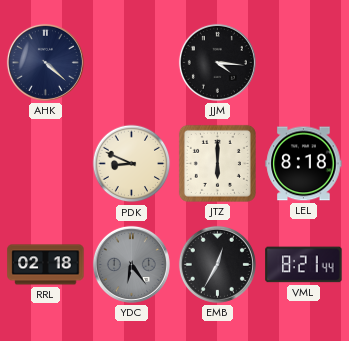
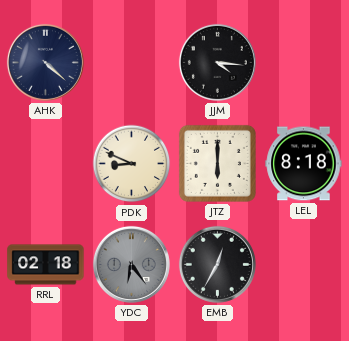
VML: 8:21 -> none (304, 265)
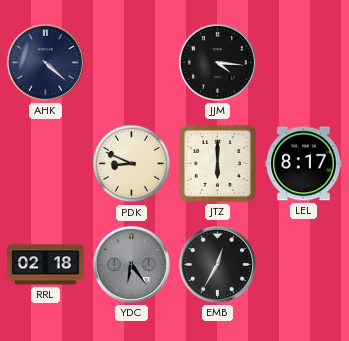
LEL: 8:18 -> 8:17 (304, 164)
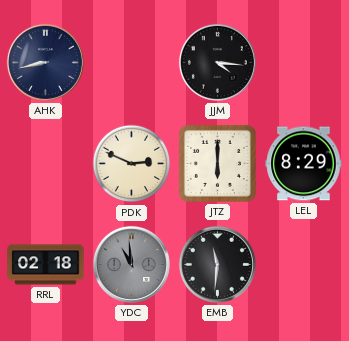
AHK: 4:22 -> 8:43 (45, 62)
PDK: 8:49 -> 2:49 (132, 164)
LEL: 8:17 -> 8:29 (304, 164)
YDC: 6:24 -> 10:59 (131, 264)
EMB: 12:35 -> 11:31 (217, 264)
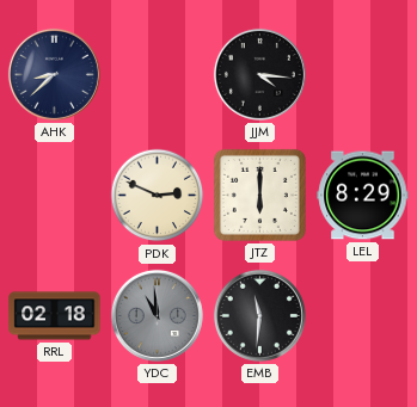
AHK: 8:43 -> 8:38 (54, 74)
